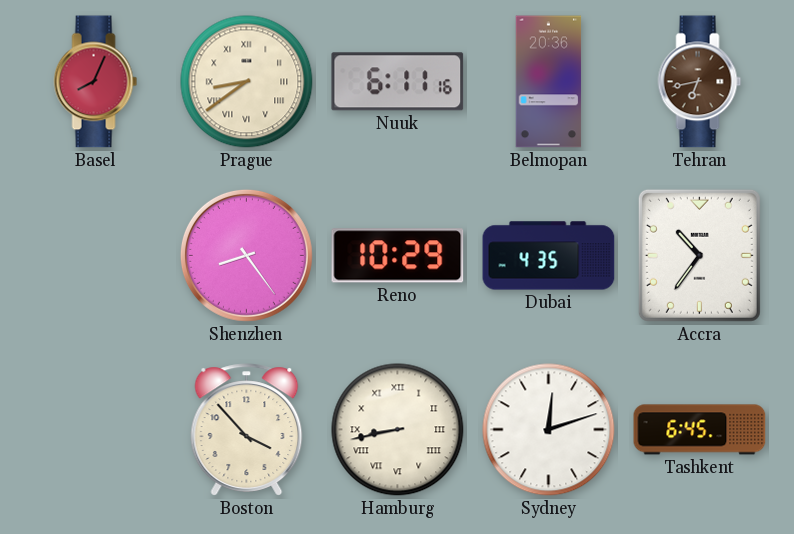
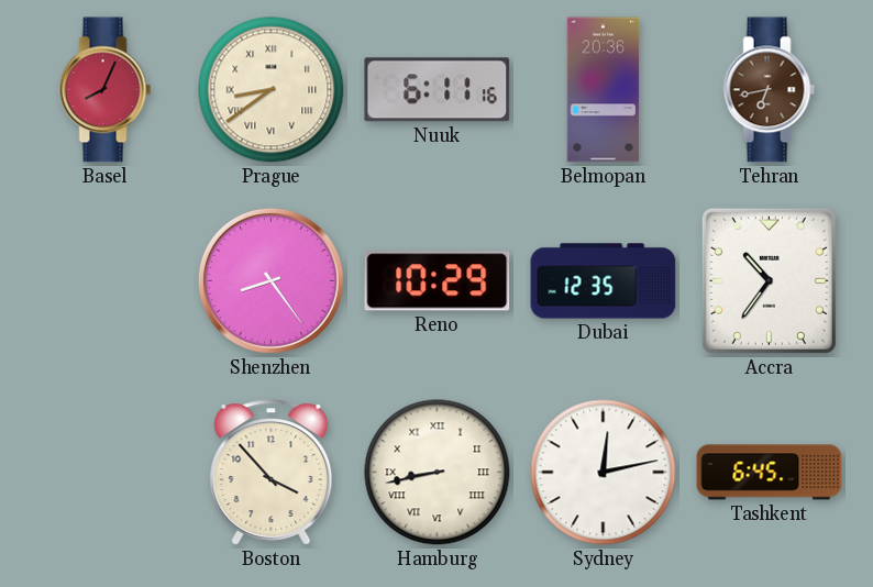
Dubai: 4:35 -> 12:35 (604, 281)
Sydney: 12:12 -> 12:13 (604, 473)
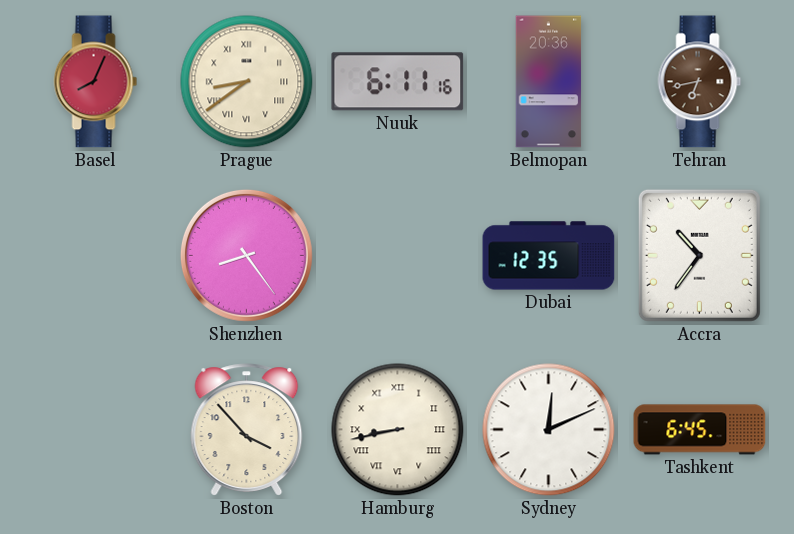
Reno: 10:29 -> none (438, 281)
Sydney: 12:13 -> 12:11 (549, 430)
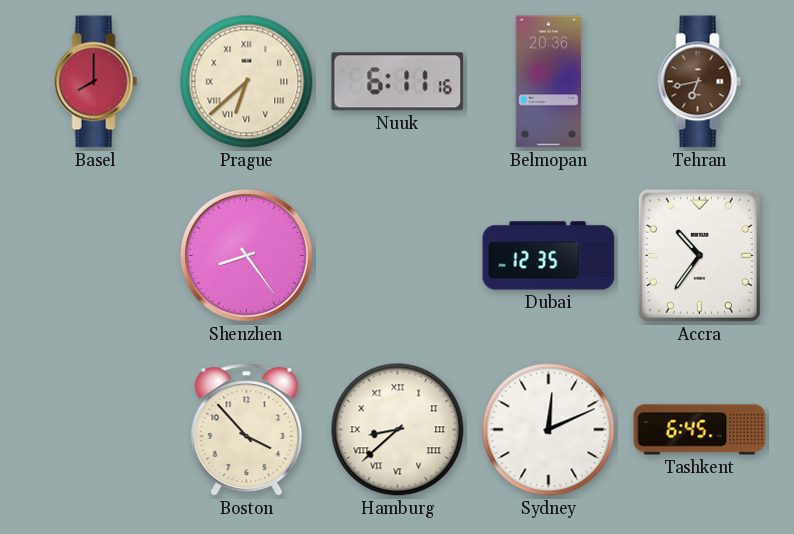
Basel: 8:04 -> 8:00 (96, 82)
Prague: 8:39 -> 6:38 (247, 82)
Hamburg: 8:43 -> 8:38 (398, 430)
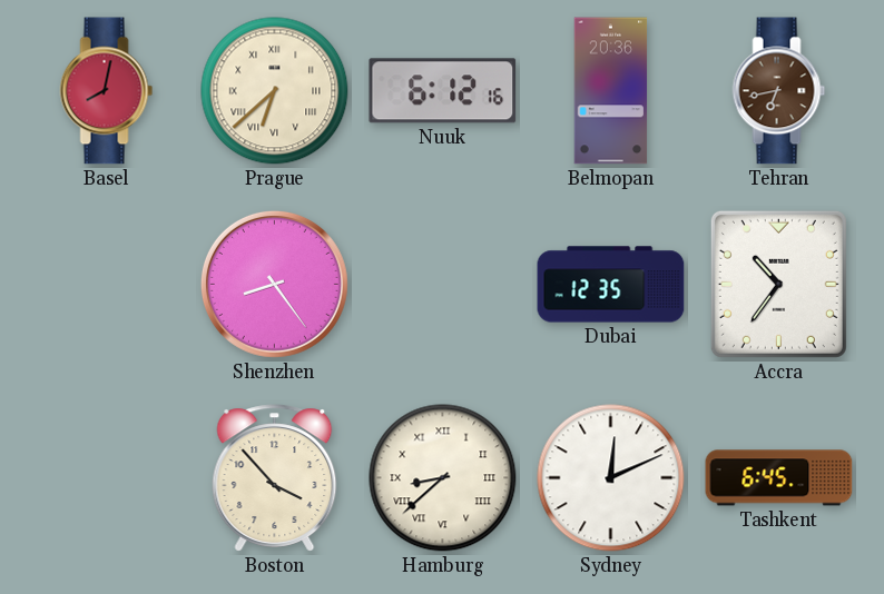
Basel: 8:00 -> 8:02 (107, 91)
Nuuk: 6:11 -> 6:12 (443, 91)
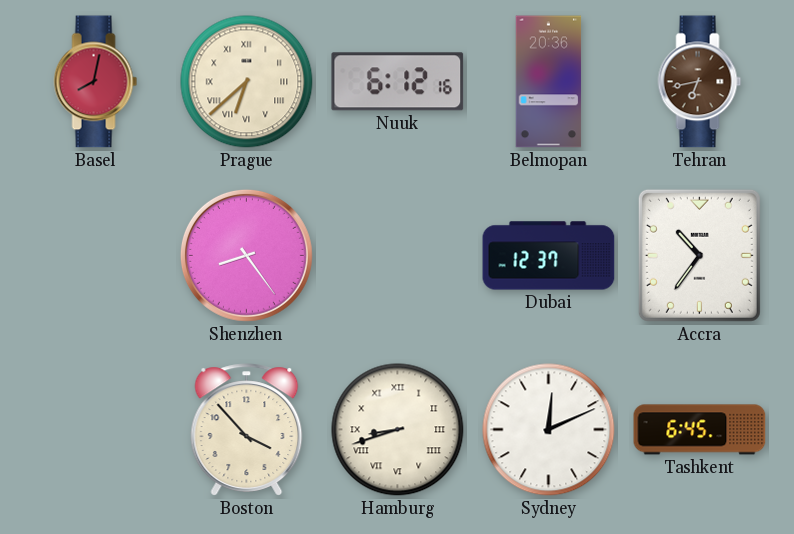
Dubai: 12:35 -> 12:37 (549, 256)
Hamburg: 8:38 -> 8:42 (398, 430)
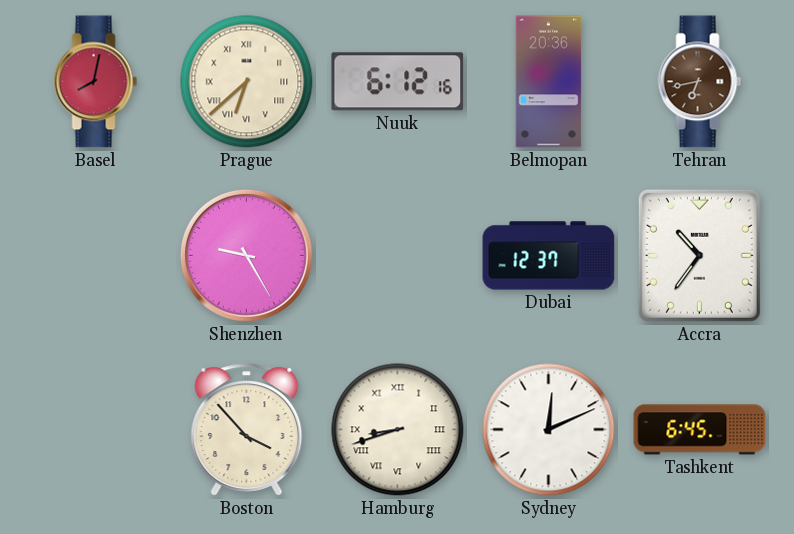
Shenzhen: 8:24 -> 9:25 (246, 255)
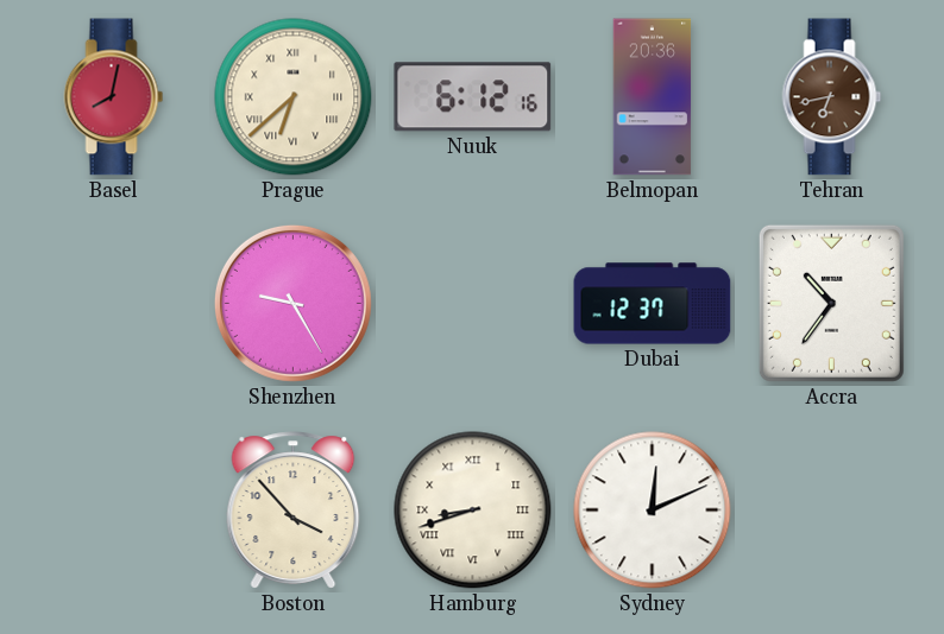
Tashkent: 6:45 -> none (700, 430)
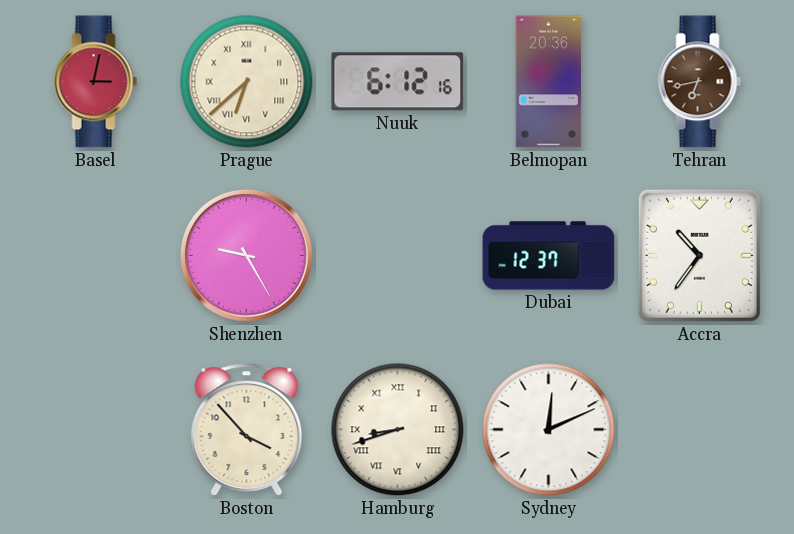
Basel: 8:02 -> 3:02 (96, 82)
